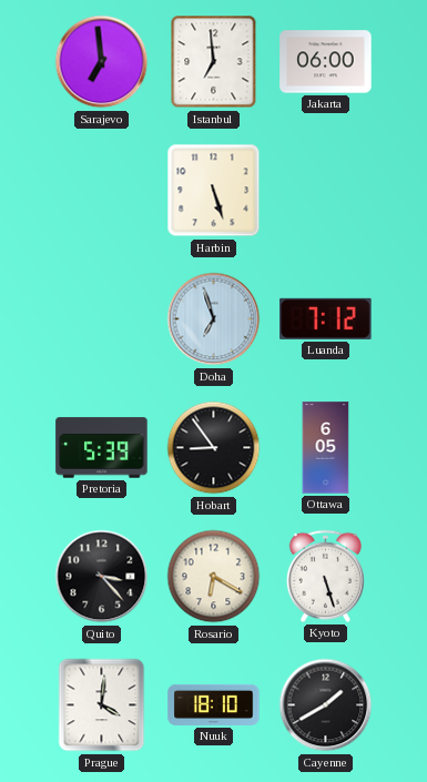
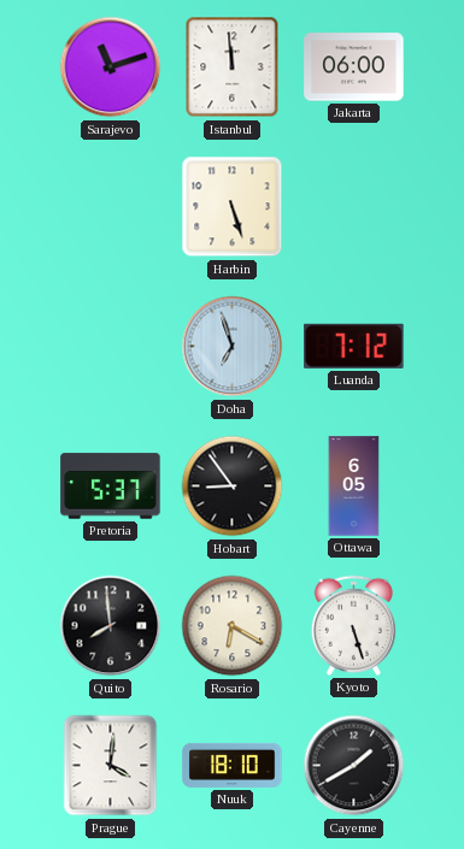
Sarajevo: 6:59 -> 11:12 (111, 67)
Istanbul: 6:59 -> 11:59 (233, 67)
Pretoria: 5:39 -> 5:37 (111, 487)
Quito: 3:23 -> 7:59 (111, 626)
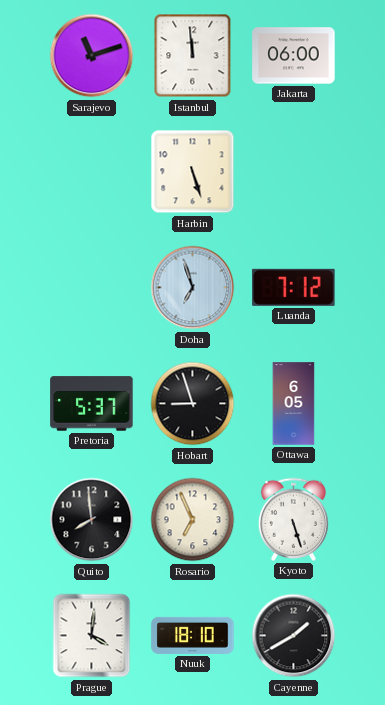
Hobart: 8:54 -> 8:57 (193, 404)
Rosario: 6:20 -> 6:56 (193, 520)
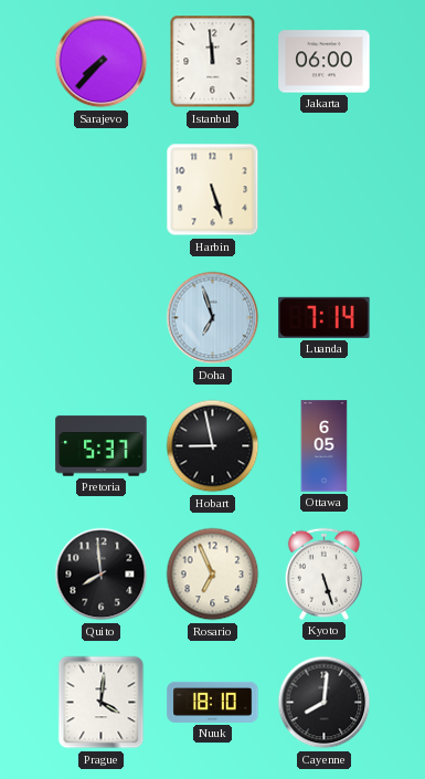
Sarajevo: 11:12 -> 7:37 (102, 62)
Luanda: 7:12 -> 7:14 (325, 317)
Hobart: 8:57 -> 8:58 (213, 446)
Cayenne: 1:40 -> 8:01 (325, 703)
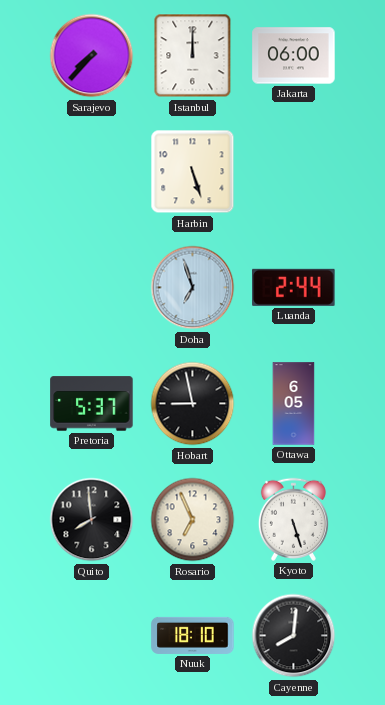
Istanbul: 11:59 -> 12:00 (193, 56)
Luanda: 7:14 -> 2:44 (294, 287)
Prague: 4:01 -> none (102, 703)
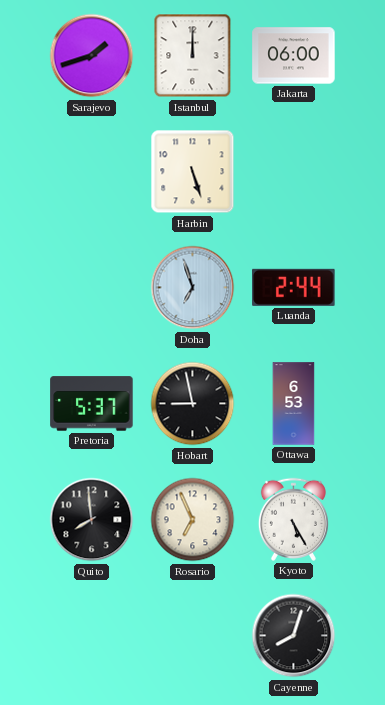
Sarajevo: 7:37 -> 1:42 (92, 56)
Ottawa: 6:05 -> 6:53 (294, 404)
Kyoto: 5:27 -> 5:25 (293, 519)
Nuuk: 18:10 -> none (193, 635)
Cayenne: 8:01 -> 8:03 (294, 636)
